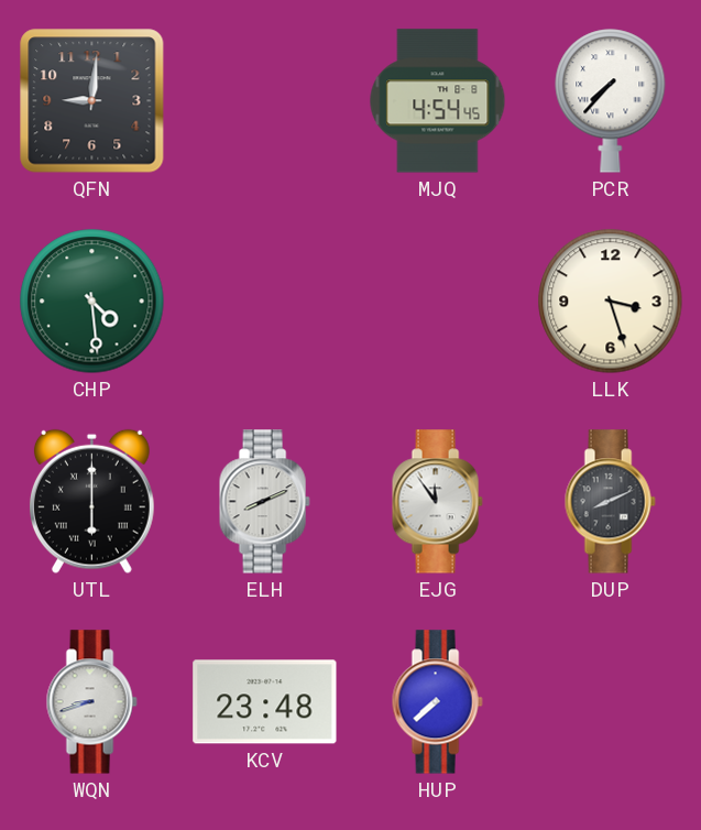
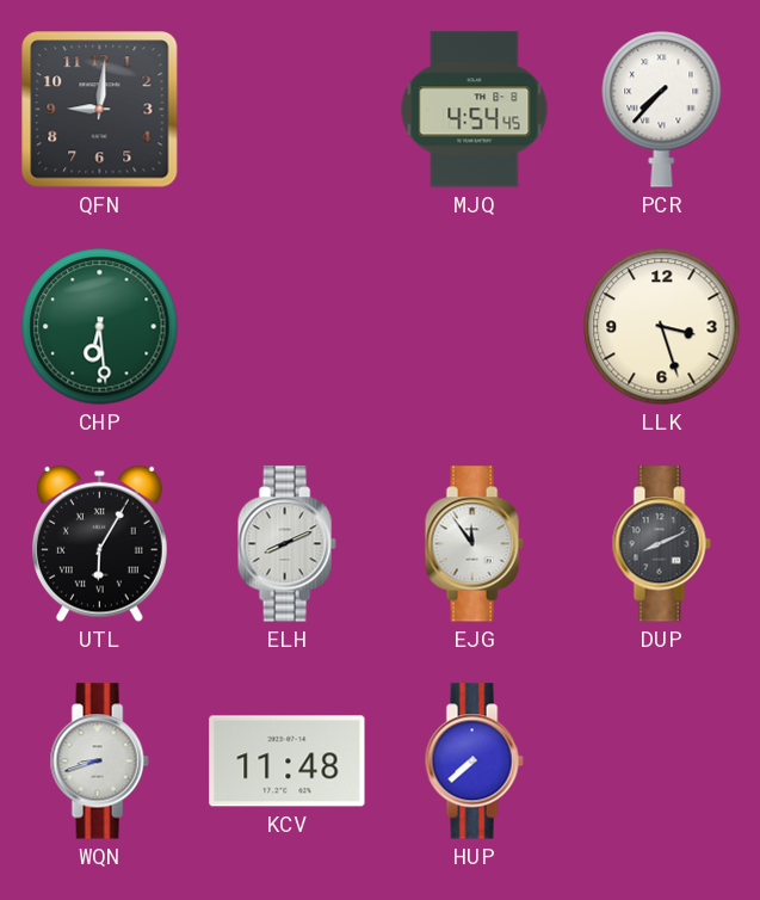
CHP: 4:29 -> 6:29 (100, 327)
UTL: 6:00 -> 6:05 (99, 543)
KCV: 23:48 -> 11:48 (288, 762)
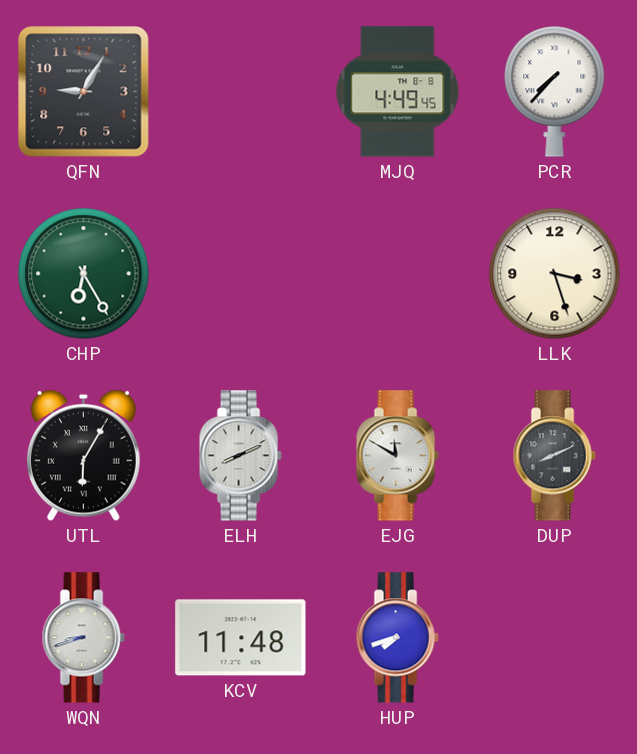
QFN: 9:01 -> 9:05 (84, 92)
MJQ: 4:54 -> 4:49 (398, 92)
CHP: 6:29 -> 6:25 (84, 274)
EJG: 11:54 -> 11:50 (397, 456)
HUP: 7:38 -> 7:42 (397, 638)
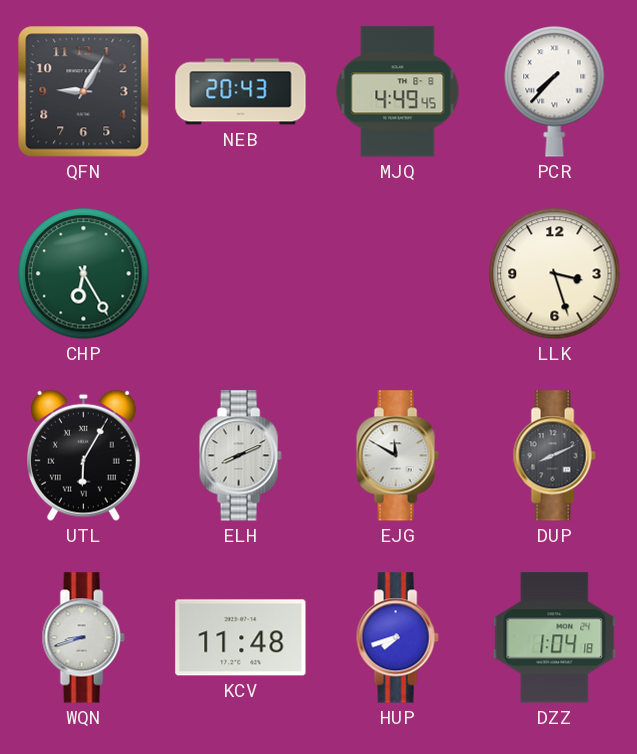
NEB: none -> 20:43 (241, 92)
DZZ: none -> 1:04 (555, 638)
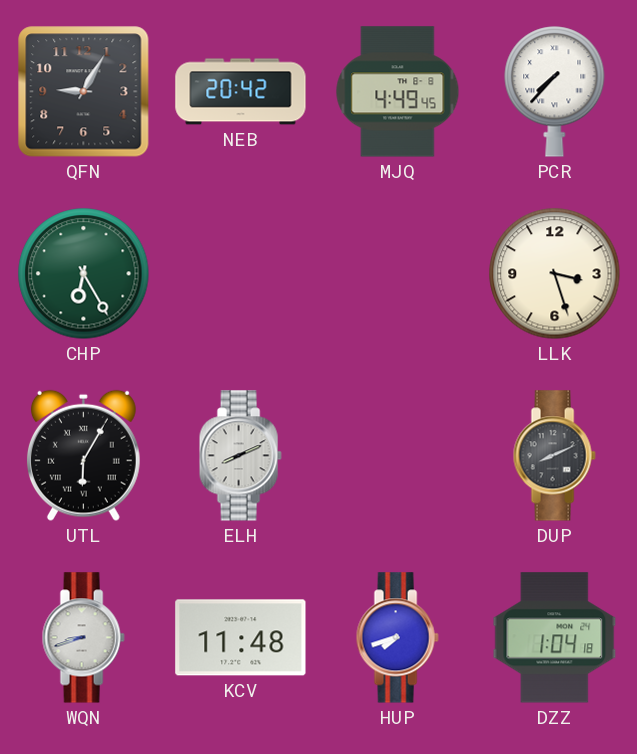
NEB: 20:43 -> 20:42 (241, 92)
EJG: 11:50 -> none (397, 456)
